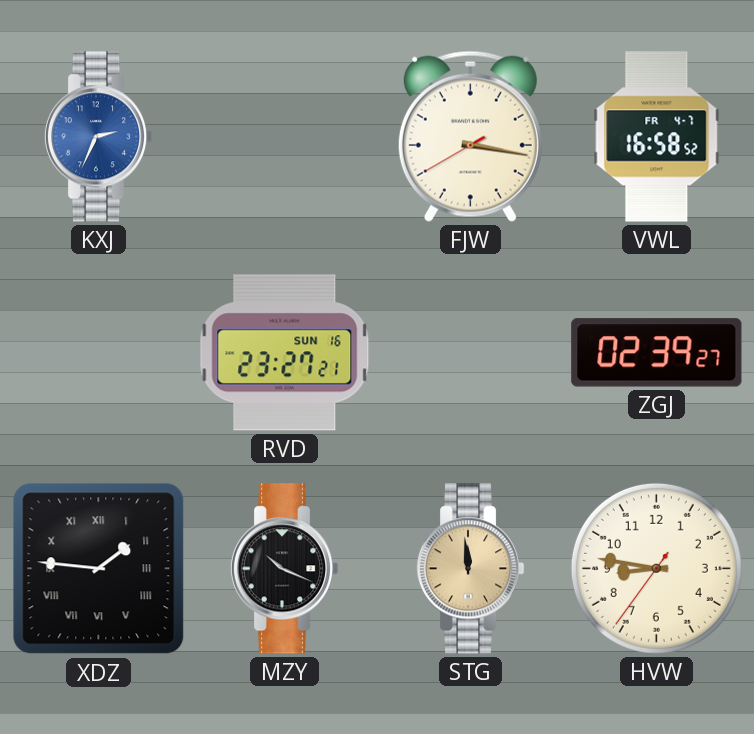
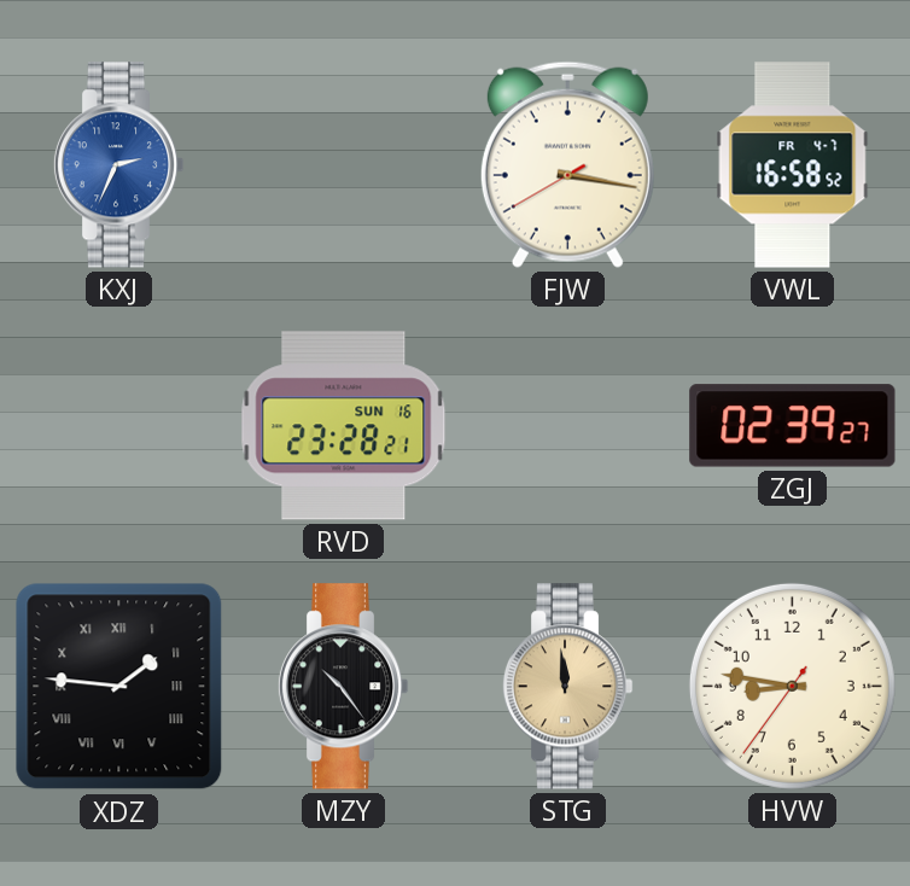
RVD: 23:27 -> 23:28 (344, 426)
MZY: 10:19 -> 10:24 (343, 687)
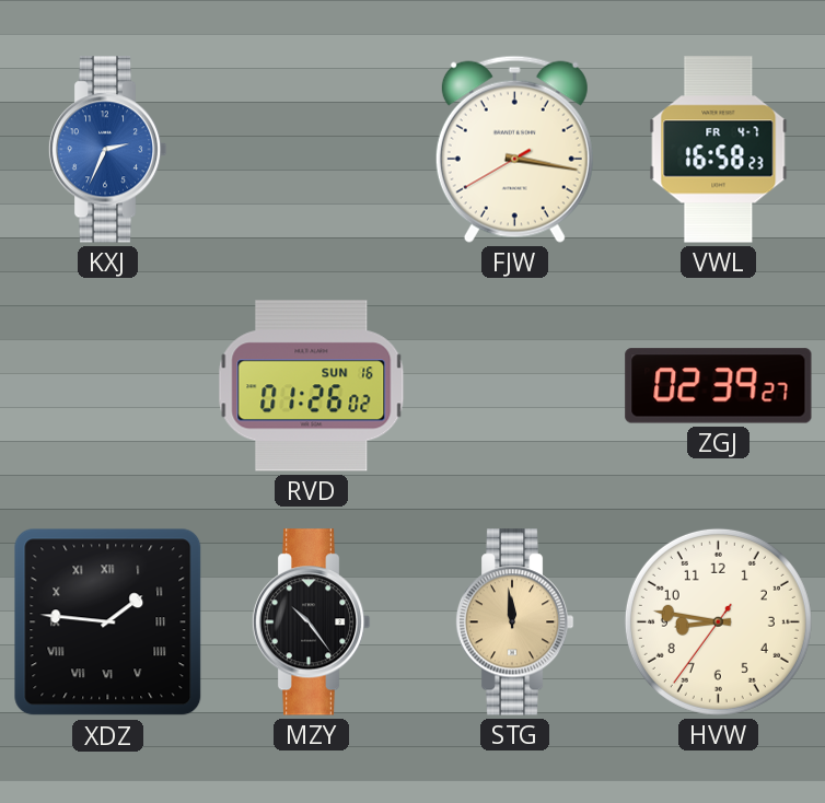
VWL: 16:58:52 -> 16:58:23 (719, 150)
RVD: 23:28 -> 01:26 (312, 386)
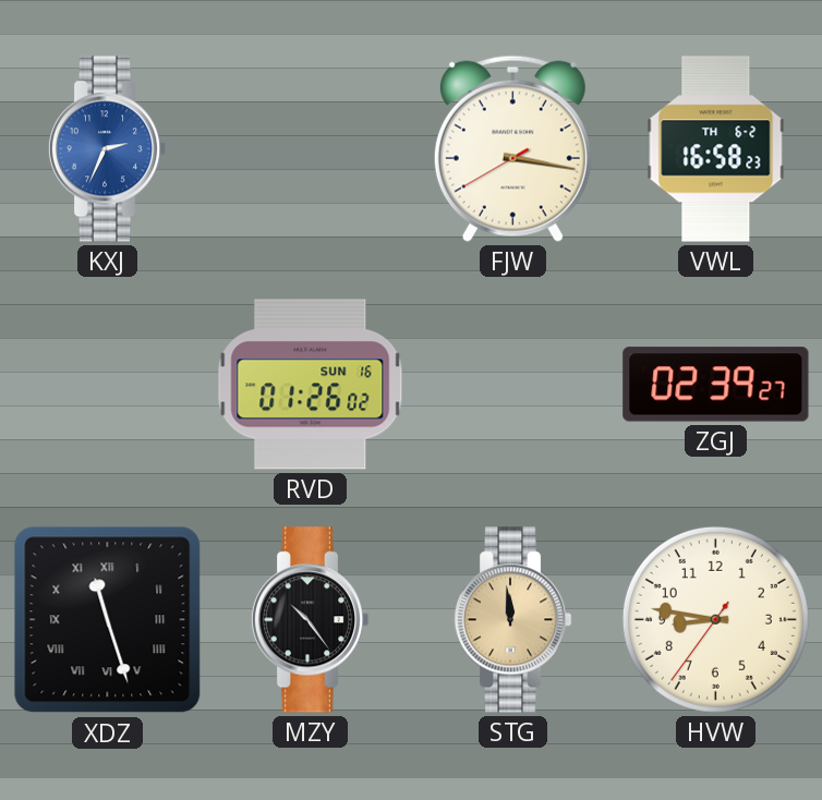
VWL date: FR 4-7 -> TH 6-2 (716, 149)
XDZ: 1:46 -> 11:27 (108, 620)
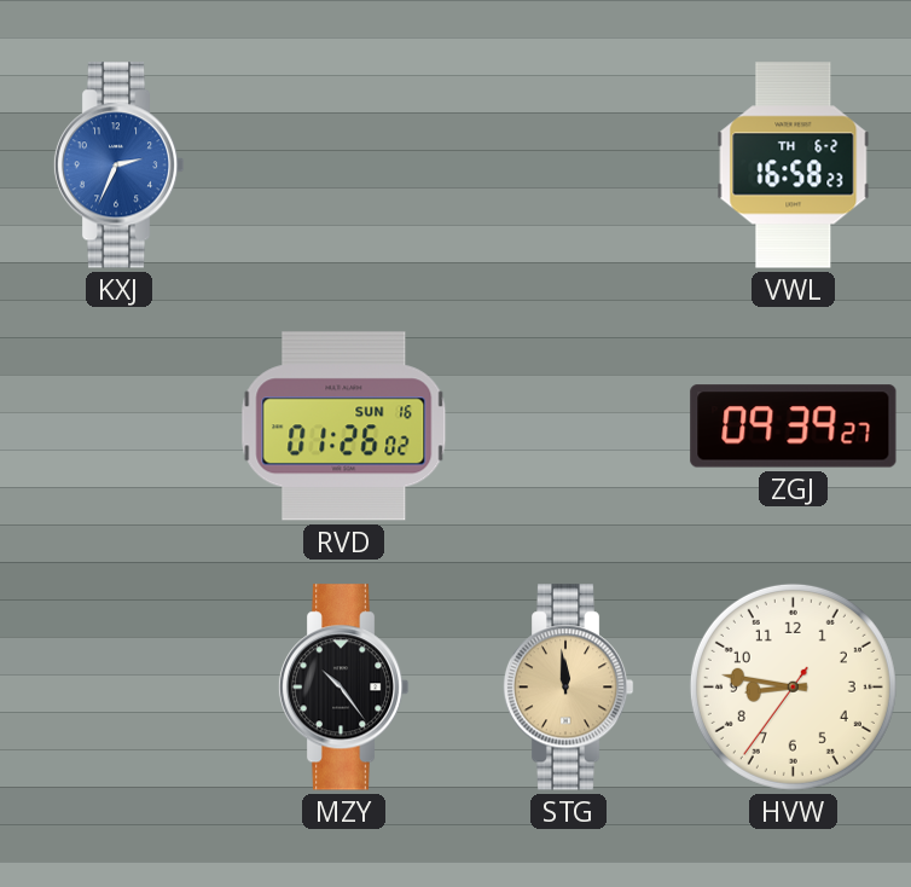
FJW: 3:16 -> none (512, 148)
ZGJ: 02:39 -> 09:39 (794, 427)
XDZ: 11:27 -> none (108, 620)
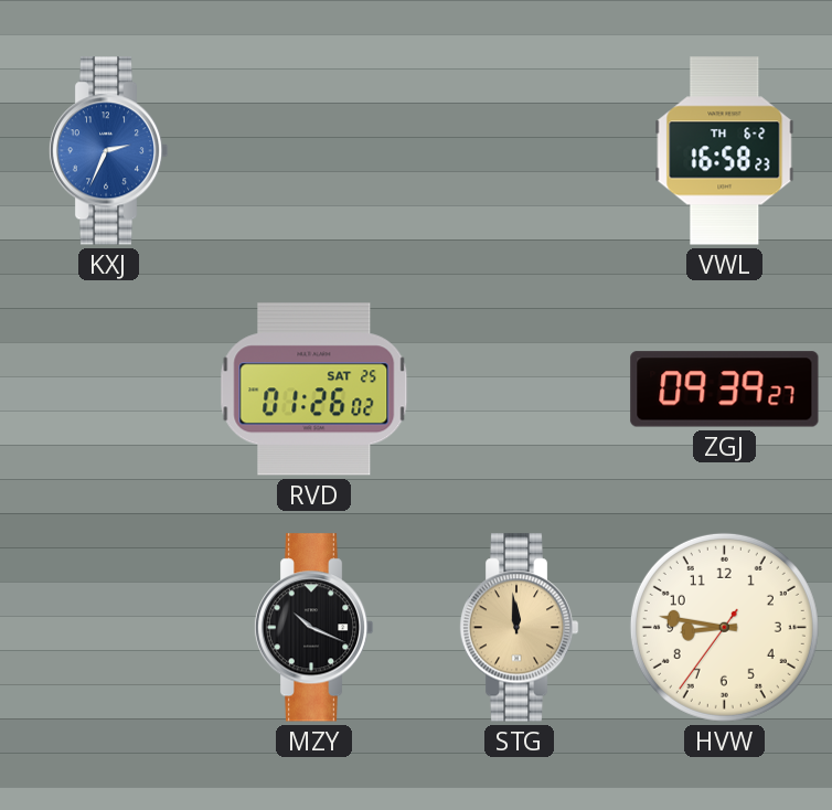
RVD date: SUN 16 -> SAT 25 (314, 390)
MZY: 10:24 -> 10:19 (313, 628)
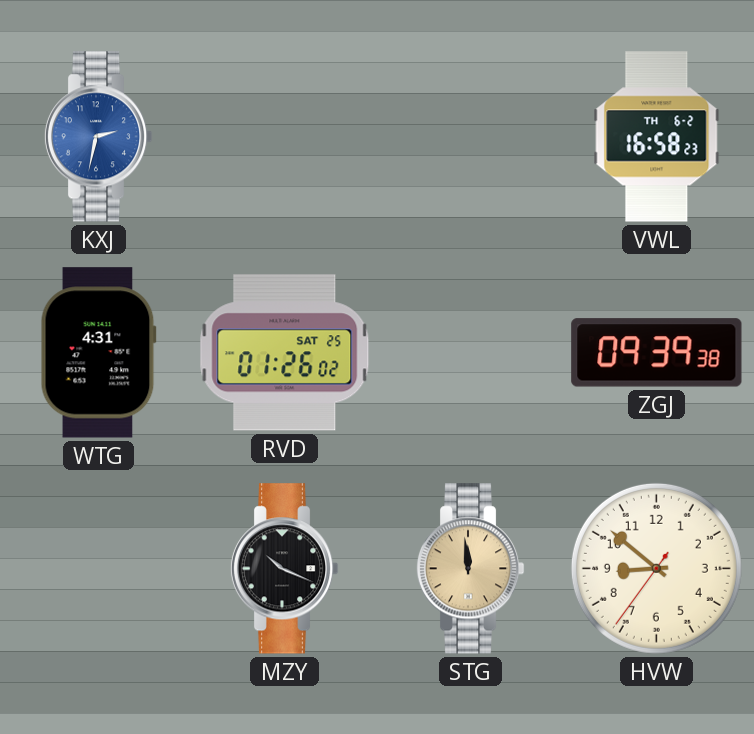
KXJ: 2:34 -> 2:32 (98, 137)
WTG: none -> 4:31 (98, 353)
ZGJ: 09:39:27 -> 09:39:38 (657, 353)
HVW: 8:46 -> 8:51 (656, 568)
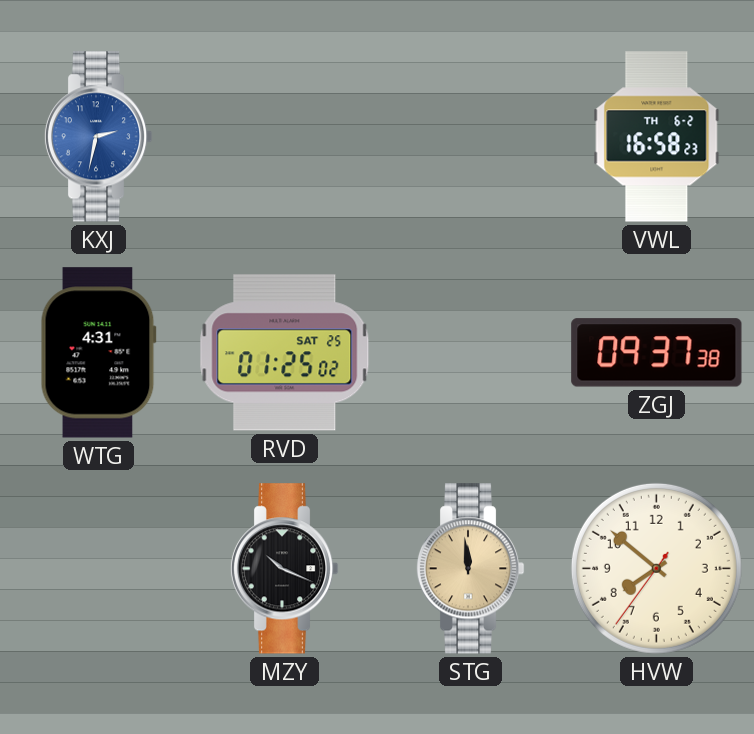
RVD: 01:26 -> 01:25 (285, 353)
ZGJ: 09:39 -> 09:37 (657, 353)
HVW: 8:51 -> 7:51 (656, 568)
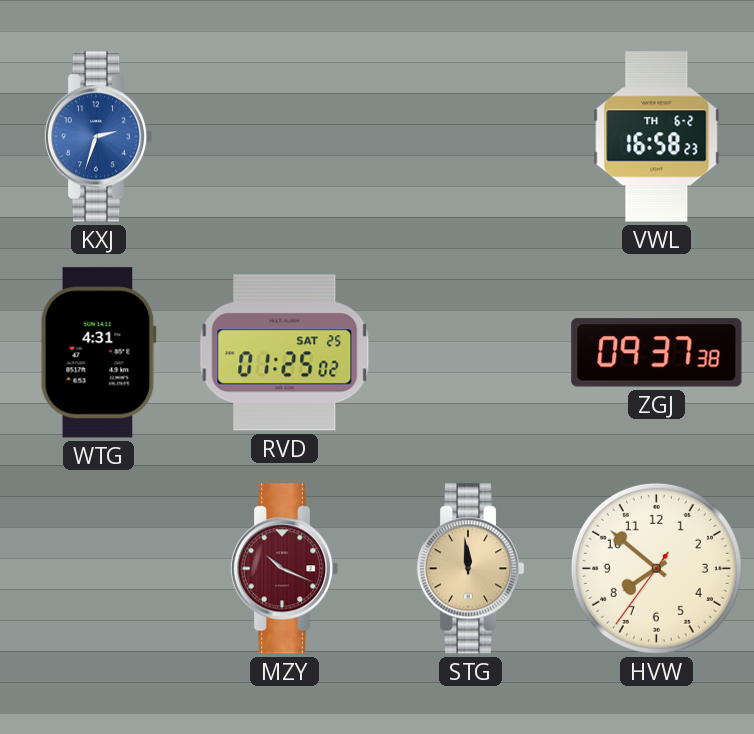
KXJ: 2:32 -> 2:33 (98, 137)
MZY dial: black -> burgundy (284, 569)
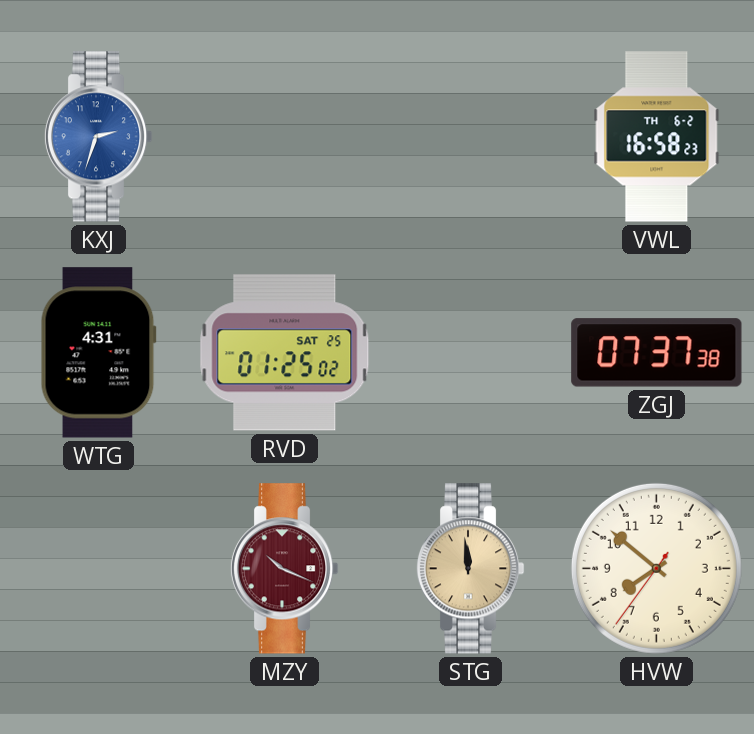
ZGJ: 09:37 -> 07:37 (657, 353)
